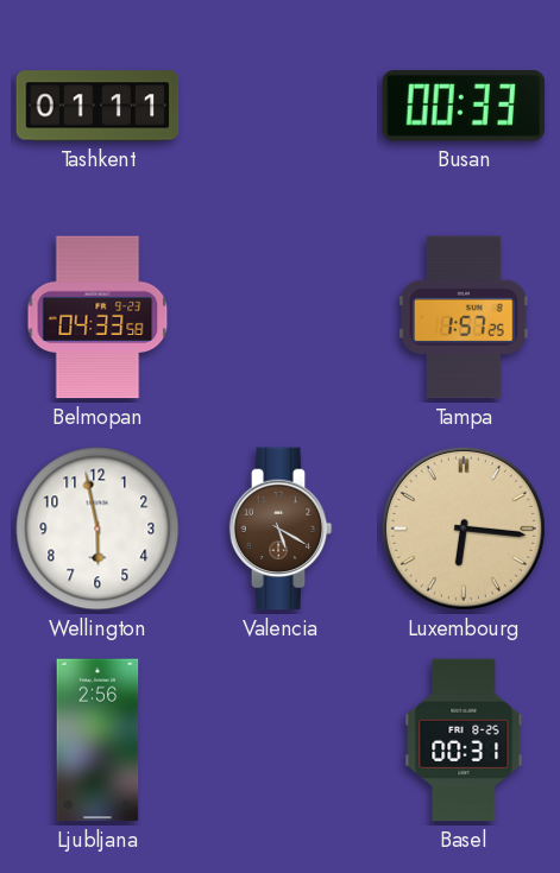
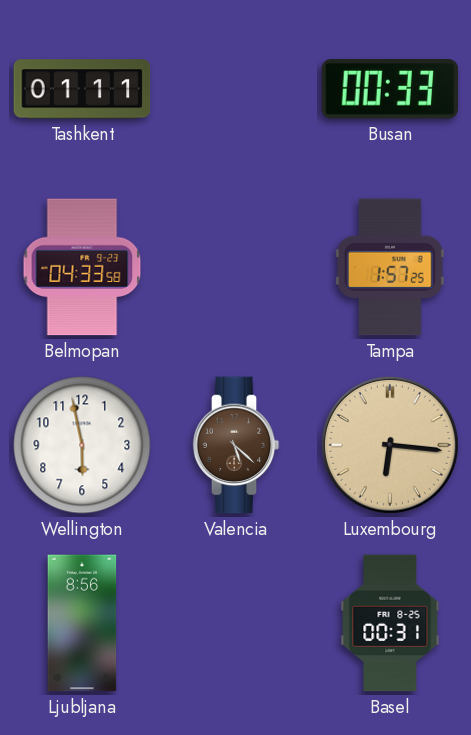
Valencia: 5:20 -> 5:22 (236, 445)
Ljubljana: 2:56 -> 8:56 (82, 623)
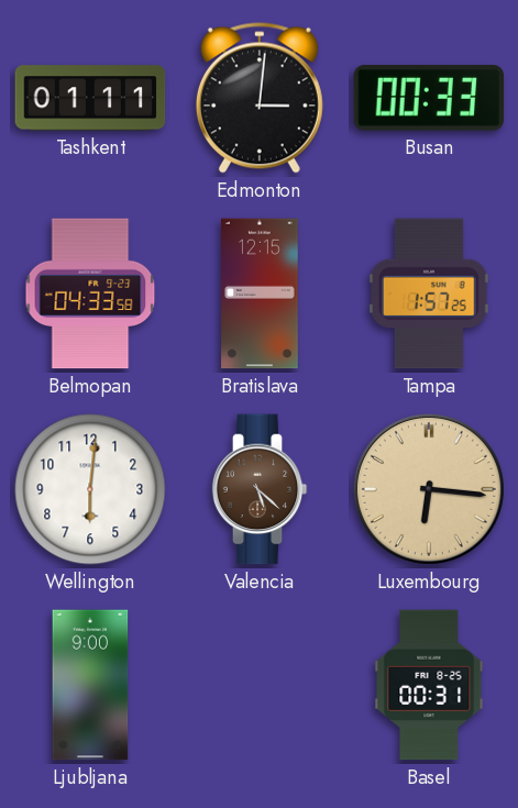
Edmonton: none -> 3:01 (260, 98)
Bratislava: none -> 12:15 (260, 294)
Wellington: 5:58 -> 6:01 (90, 489)
Ljubljana: 8:56 -> 9:00 (90, 685)
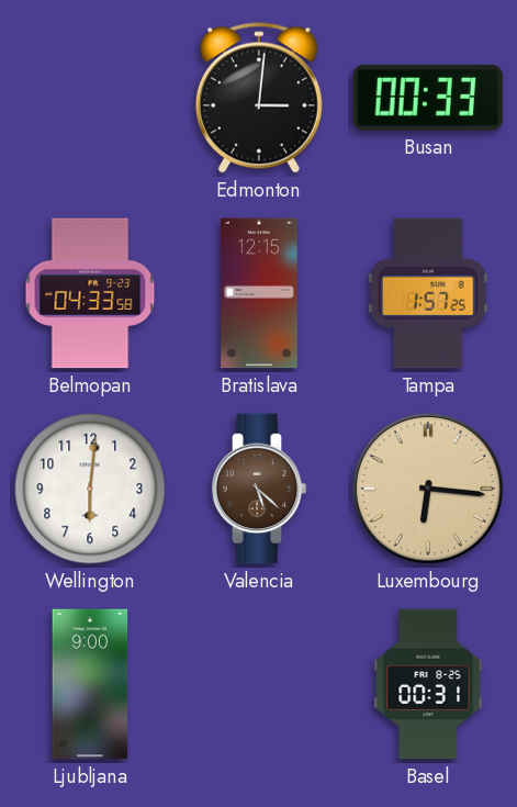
Tashkent: 01:11 -> none (90, 98)
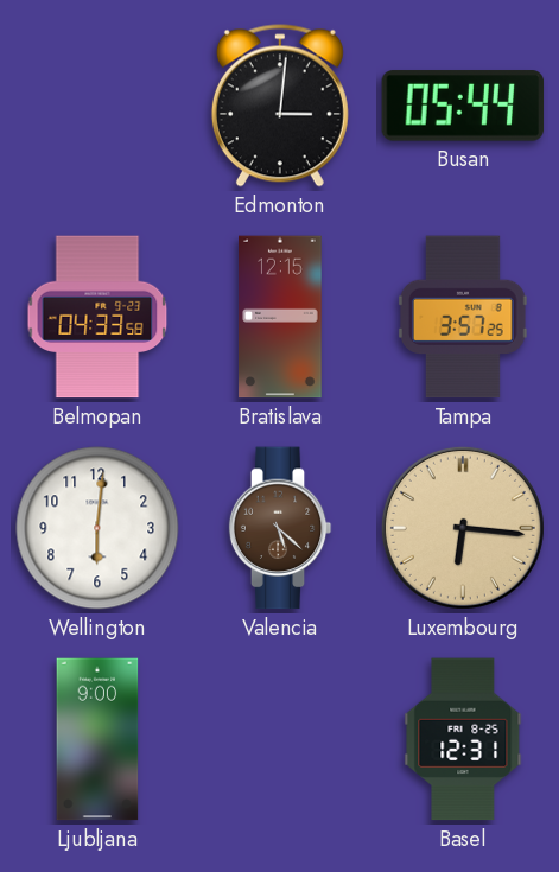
Busan: 00:33 -> 05:44 (463, 106)
Tampa: 1:57 -> 3:57 (463, 317)
Basel: 00:31 -> 12:31 (463, 739)
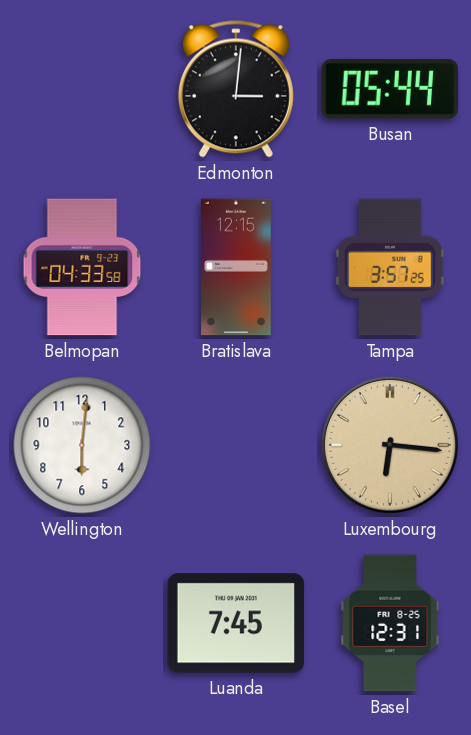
Valencia: 5:22 -> none (280, 528)
Ljubljana: 9:00 -> none (97, 739)
Luanda: none -> 7:45 (236, 623)
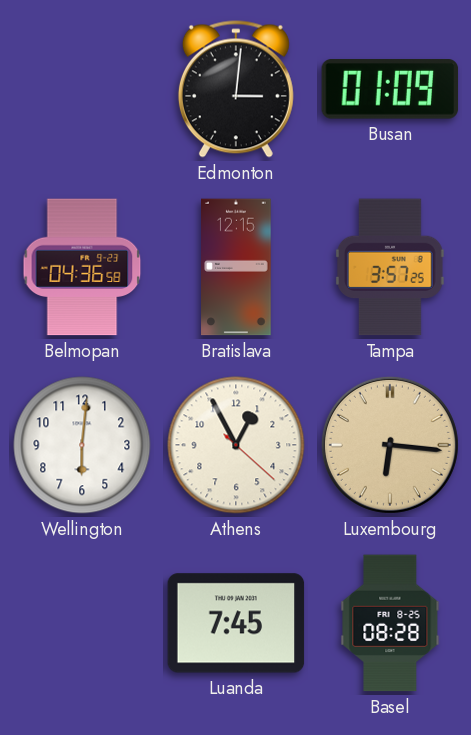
Busan: 05:44 -> 01:09 (390, 89)
Belmopan: 04:33 -> 04:36 (82, 267)
Athens: none -> 12:55 (236, 445)
Basel: 12:31 -> 08:28 (390, 623)
